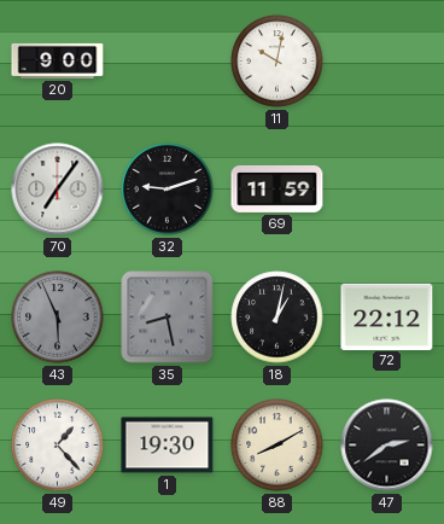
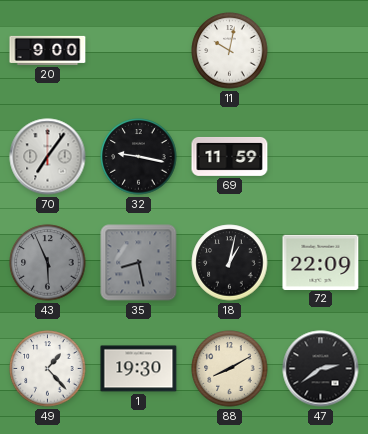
32: 9:12 -> 9:17 (139, 157)
72: 22:12 -> 22:09 (321, 262)
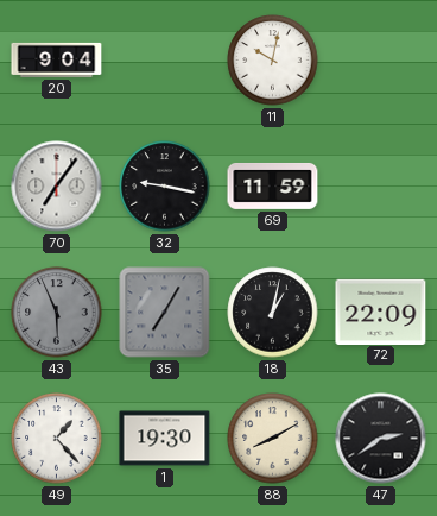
20: 9:00 -> 9:04 (57, 59)
35: 8:28 -> 7:05 (165, 313)
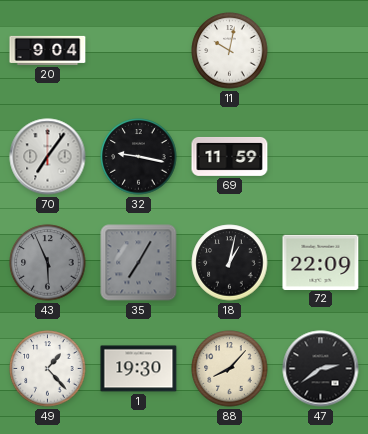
88: 8:10 -> 8:07 (230, 369)
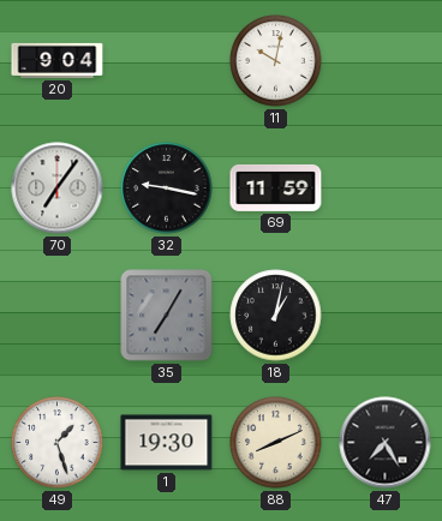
43: 5:56 -> none (48, 263)
72: 22:09 -> none (321, 262)
49: 1:23 -> 1:27 (58, 443)
88: 8:07 -> 8:11 (276, 443)
47: 2:39 -> 7:25 (386, 443)
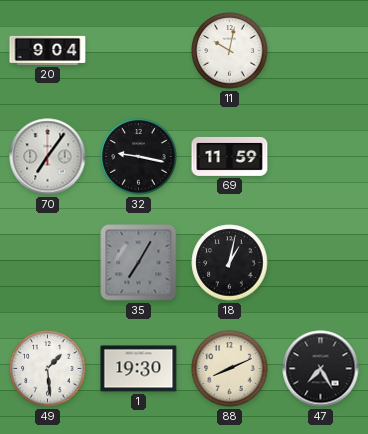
49: 1:27 -> 1:29 (48, 369)
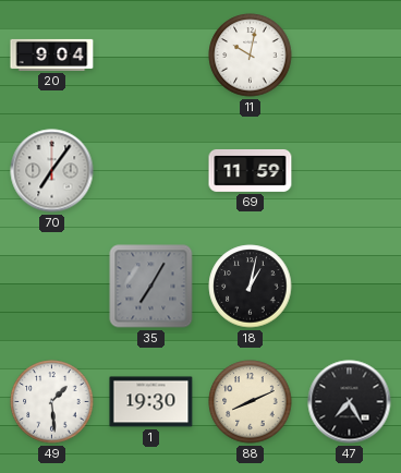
32: 9:17 -> none (139, 157)
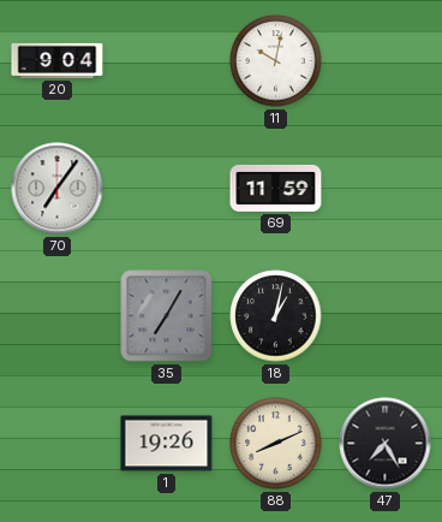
49: 1:29 -> none (52, 402)
1: 19:30 -> 19:26 (167, 444)
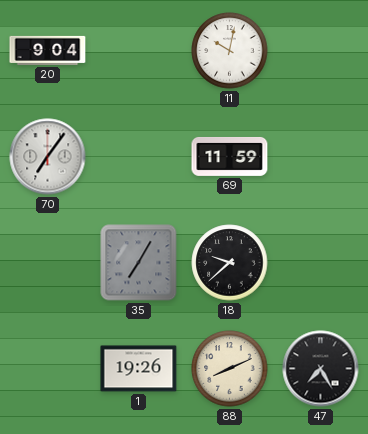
18: 1:02 -> 9:38 (230, 263)
